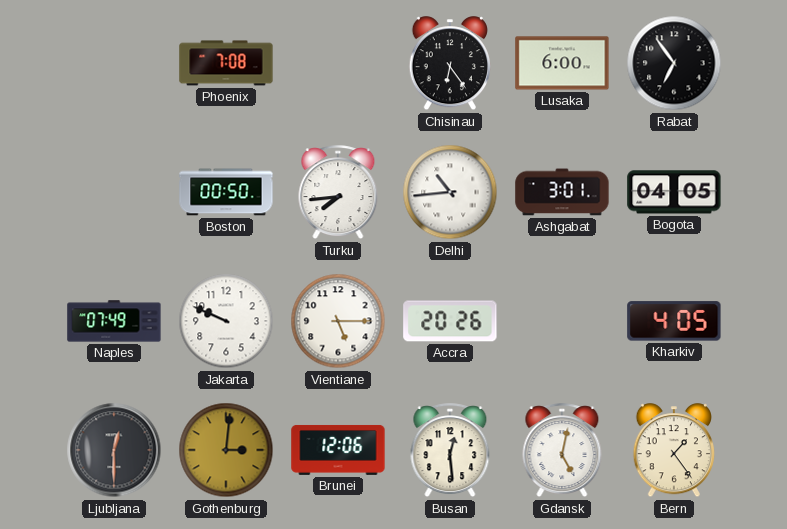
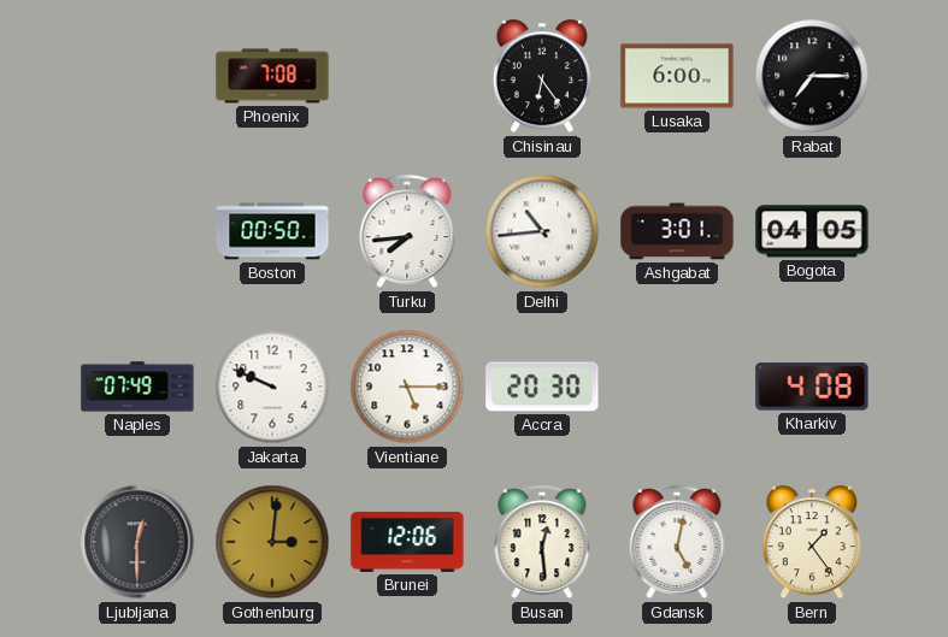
Rabat: 6:54 -> 7:15 (812, 76)
Accra: 20:26 -> 20:30 (542, 387)
Kharkiv: 4:05 -> 4:08 (812, 387)
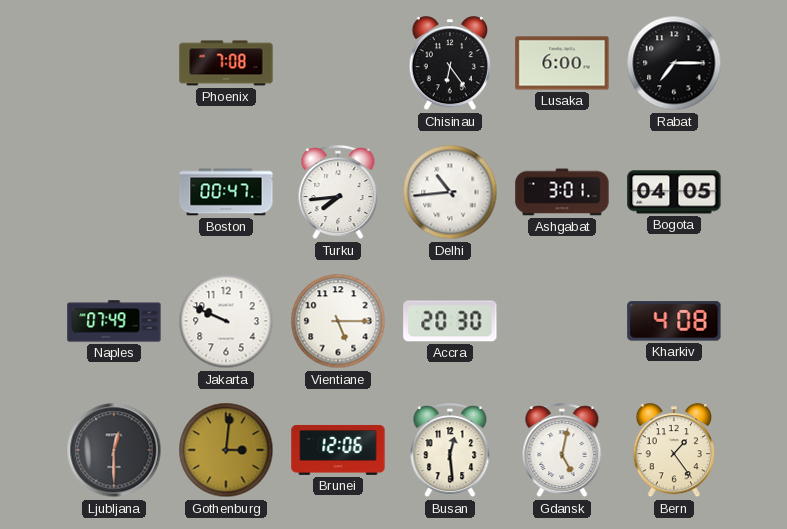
Boston: 00:50 -> 00:47 (226, 192)
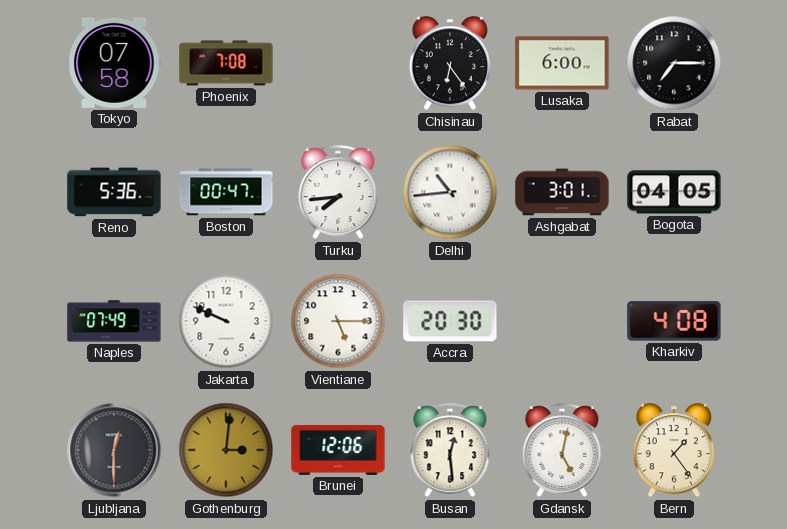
Tokyo: none -> 07:58 (114, 63)
Reno: none -> 5:36 (114, 192)
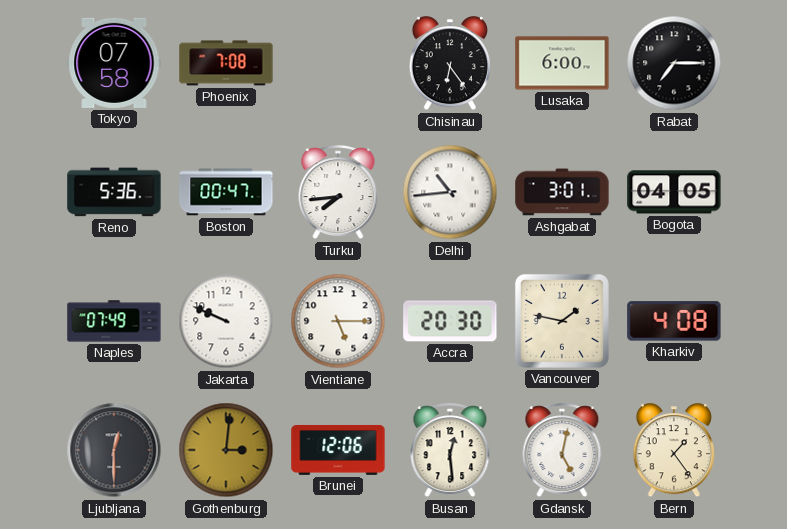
Vancouver: none -> 1:47 (562, 321)
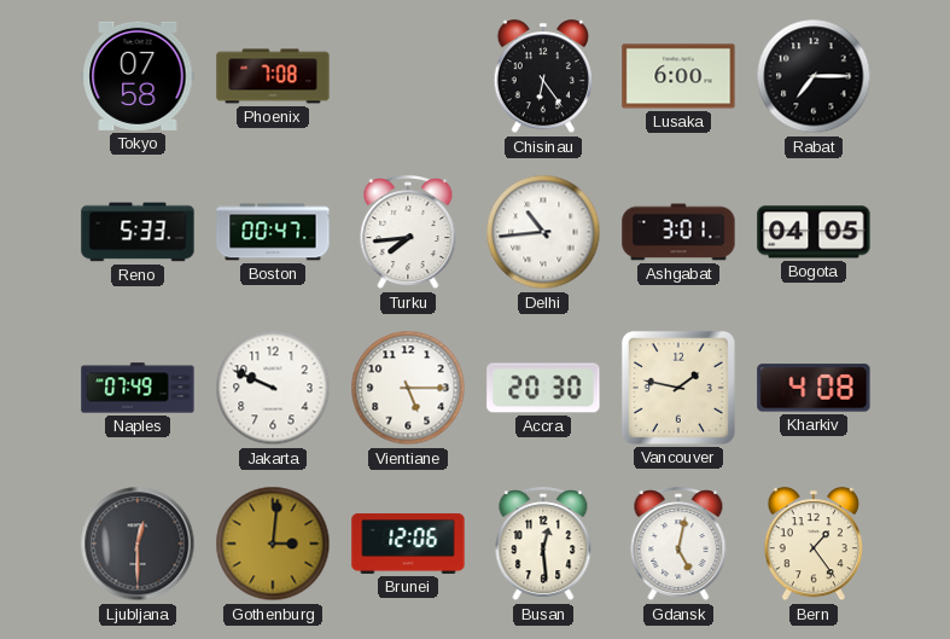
Reno: 5:36 -> 5:33 (138, 232)
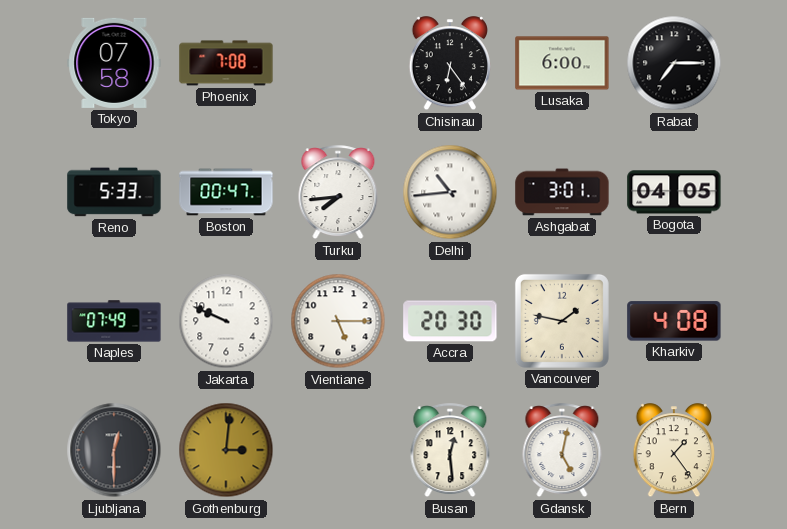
Brunei: 12:06 -> none (408, 544)
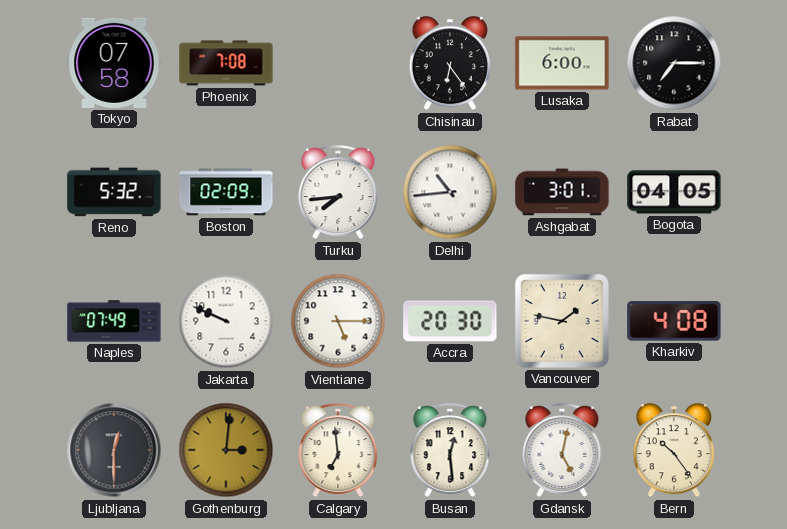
Reno: 5:33 -> 5:32 (114, 192)
Boston: 00:47 -> 02:09 (226, 192)
Calgary: none -> 6:59 (338, 451)
Bern: 1:24 -> 10:24 (674, 451)
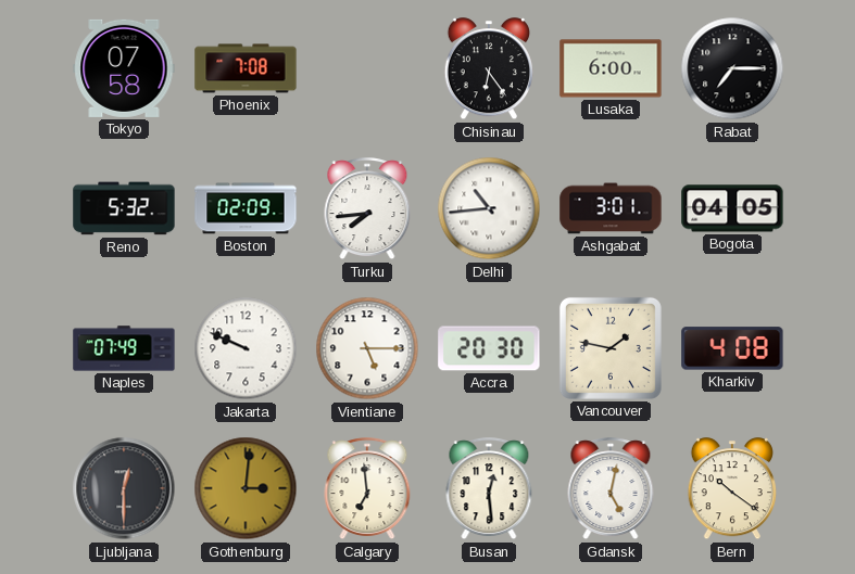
Bern: 10:24 -> 10:21 (732, 489)
